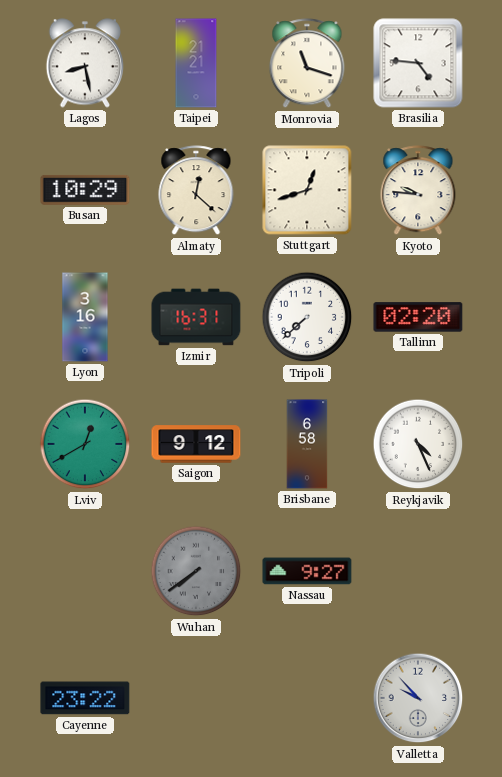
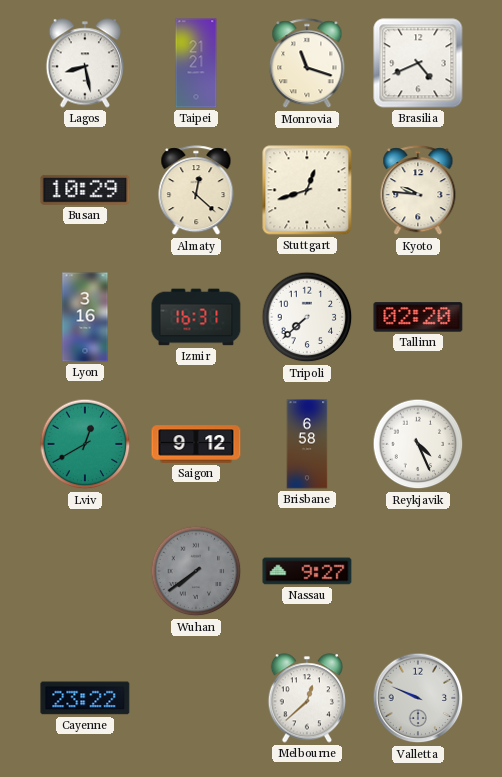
Brasilia: 4:46 -> 4:41 (418, 63)
Melbourne: none -> 12:38 (306, 698)
Valletta: 9:53 -> 9:49 (418, 698)
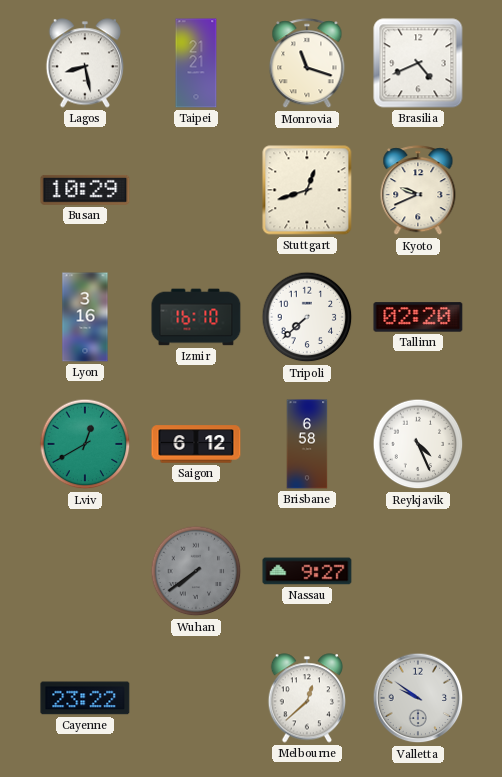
Almaty: 12:22 -> none (196, 191)
Kyoto: 9:46 -> 9:41 (418, 191)
Izmir: 16:31 -> 16:10 (196, 317)
Saigon: 9:12 -> 6:12 (196, 444)
Valletta: 9:49 -> 9:51 (418, 698)
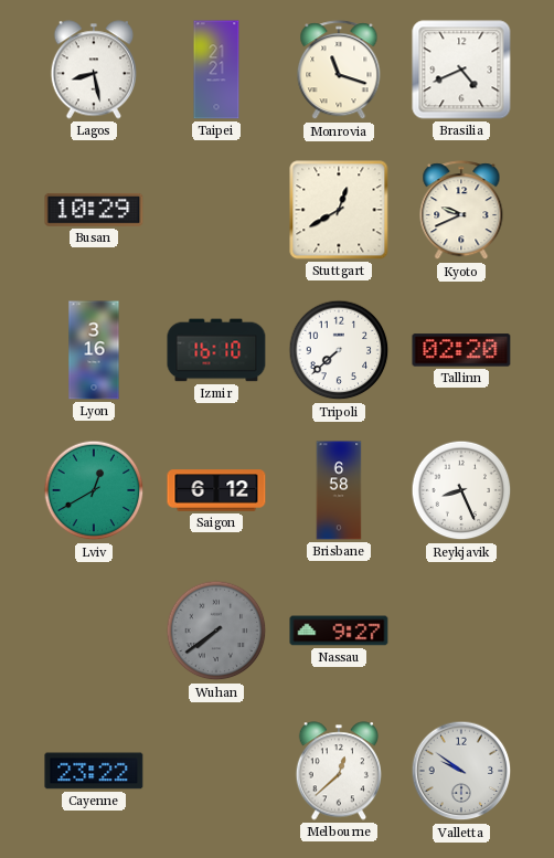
Stuttgart: 12:42 -> 12:40 (339, 210)
Reykjavik: 4:26 -> 8:26 (461, 490)
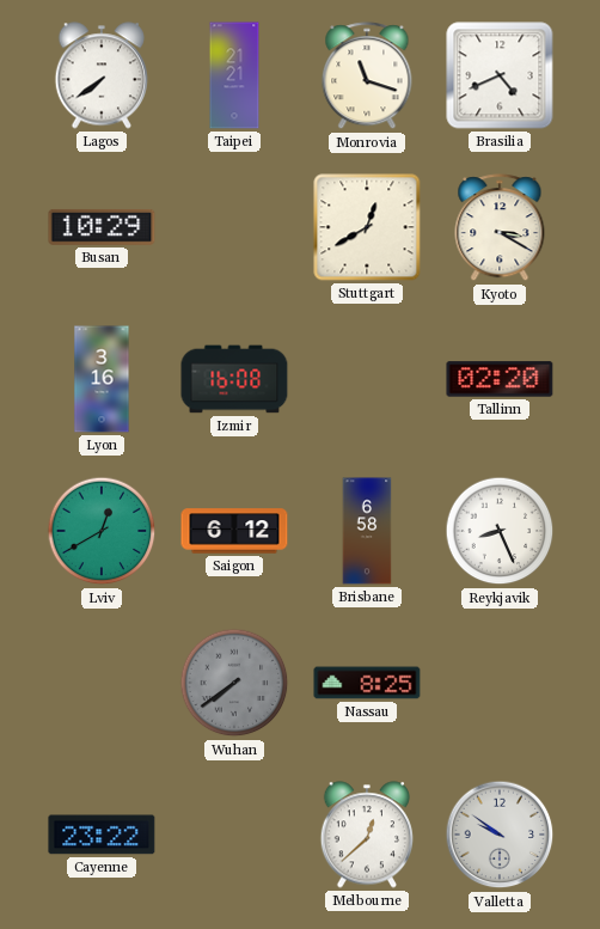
Lagos: 8:28 -> 7:39 (100, 75)
Kyoto: 9:41 -> 3:20 (500, 228)
Izmir: 16:10 -> 16:08 (234, 379)
Tripoli: 7:38 -> none (339, 350)
Nassau: 9:27 -> 8:25 (367, 683)
